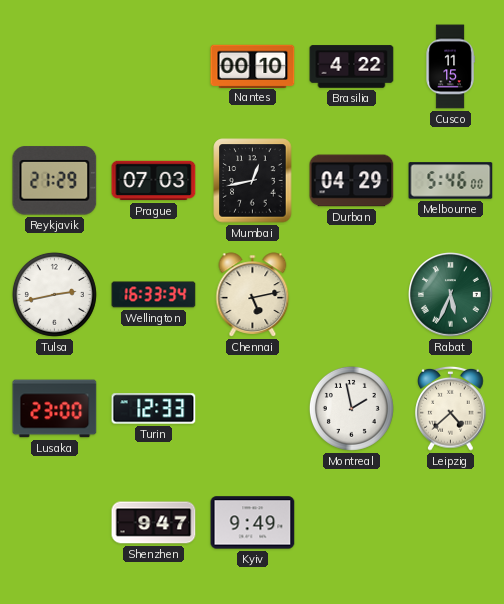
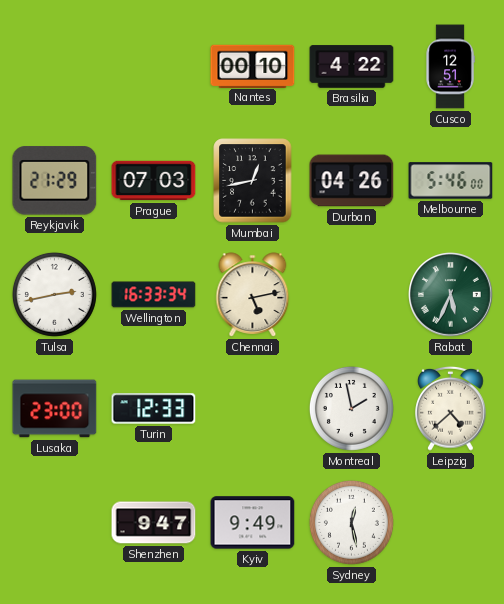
Cusco: 11:15 -> 12:51 (450, 67)
Durban: 04:29 -> 04:26 (352, 181)
Sydney: none -> 12:28 (351, 522)
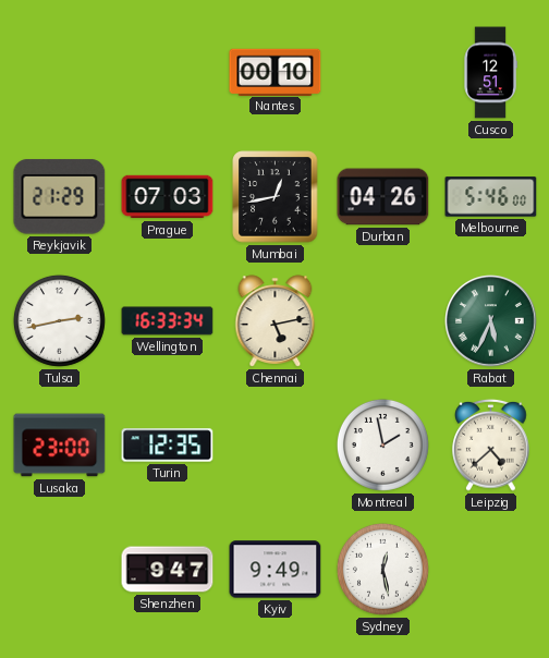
Brasilia: 4:22 -> none (352, 67)
Turin: 12:33 -> 12:35 (168, 446)
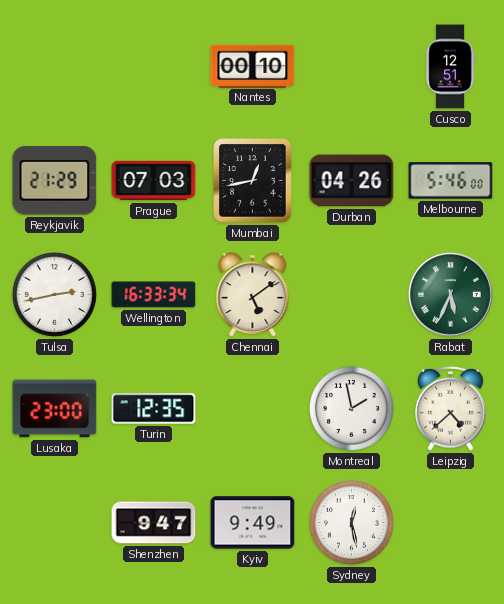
Chennai: 5:13 -> 5:09 (253, 295)
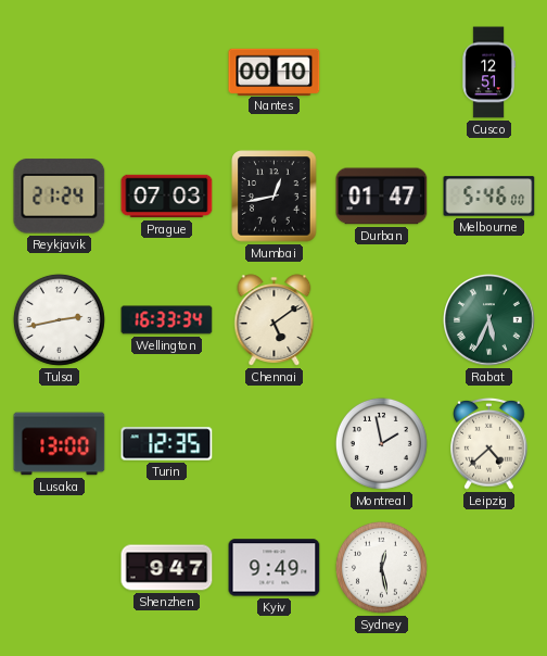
Reykjavik: 21:29 -> 21:24 (60, 197)
Durban: 04:26 -> 01:47 (382, 197)
Lusaka: 23:00 -> 13:00 (60, 444)
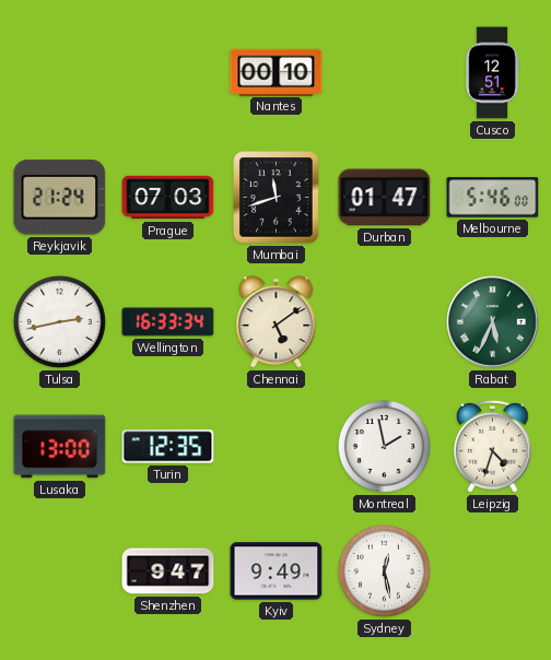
Mumbai: 12:43 -> 11:42 (277, 198)
Leipzig: 4:38 -> 4:33 (493, 446)
